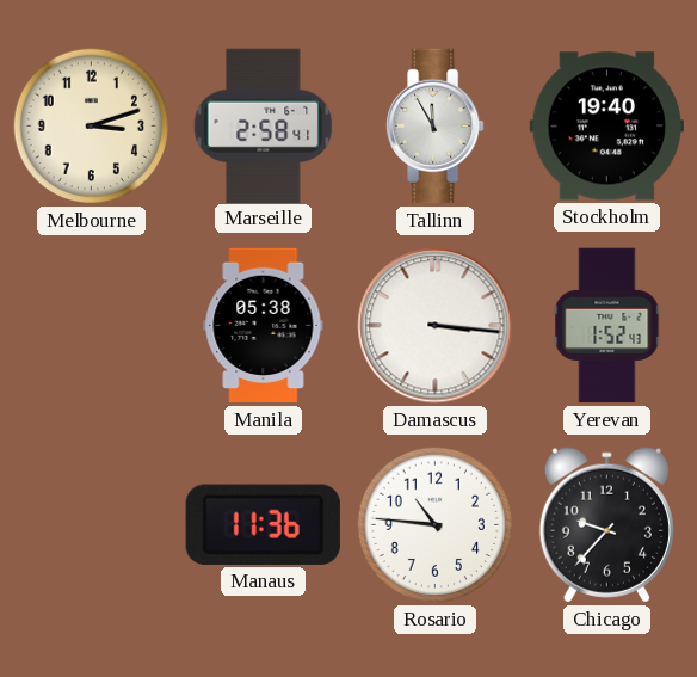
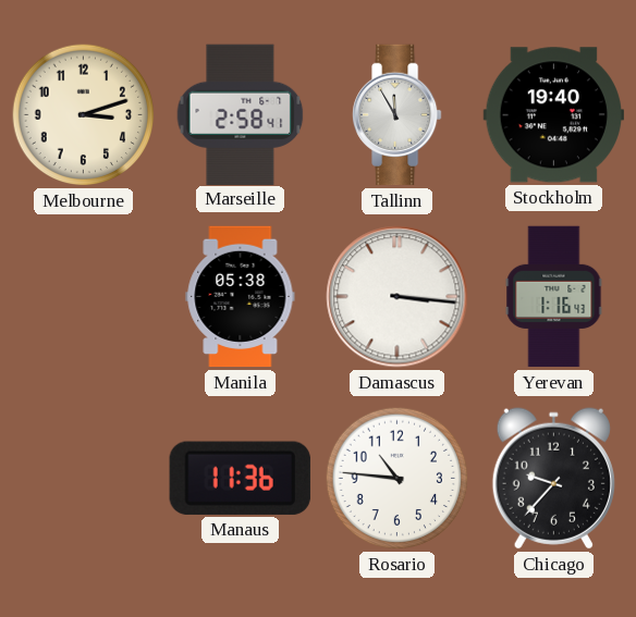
Yerevan: 1:52 -> 1:16 (554, 297)
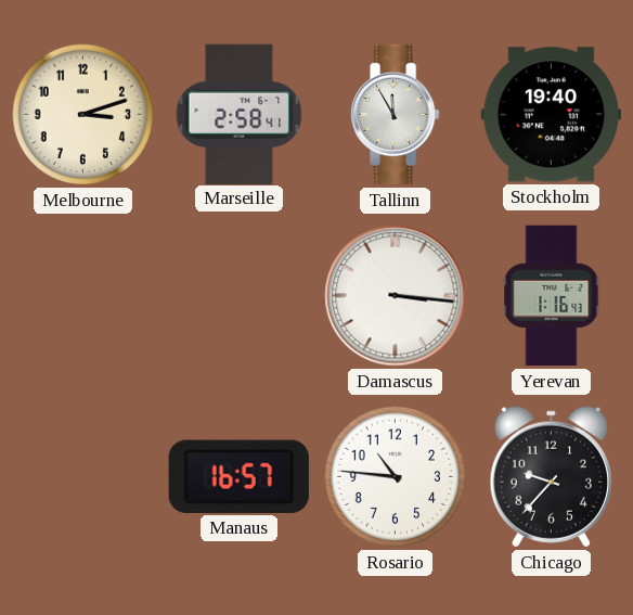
Manila: 05:38 -> none (241, 297)
Manaus: 11:36 -> 16:57 (238, 476)
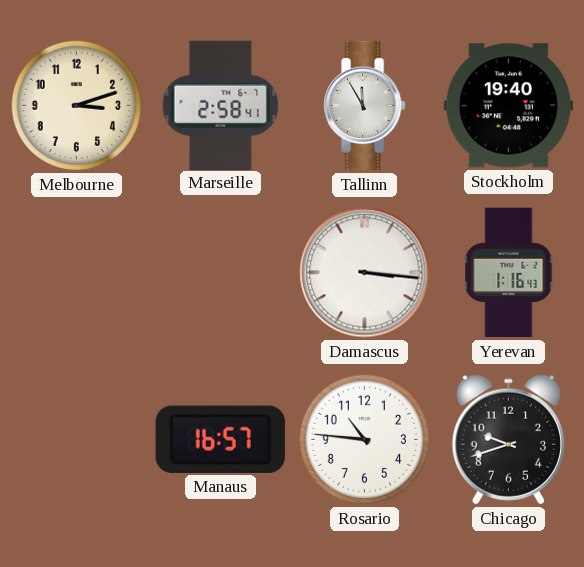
Chicago: 9:37 -> 9:42 (508, 440)
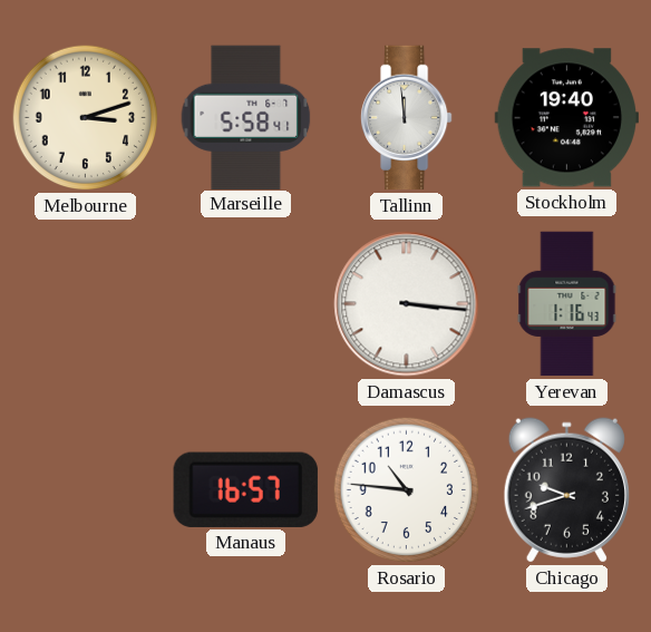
Marseille: 2:58 -> 5:58 (246, 117)
Tallinn: 11:55 -> 11:59 (407, 118)
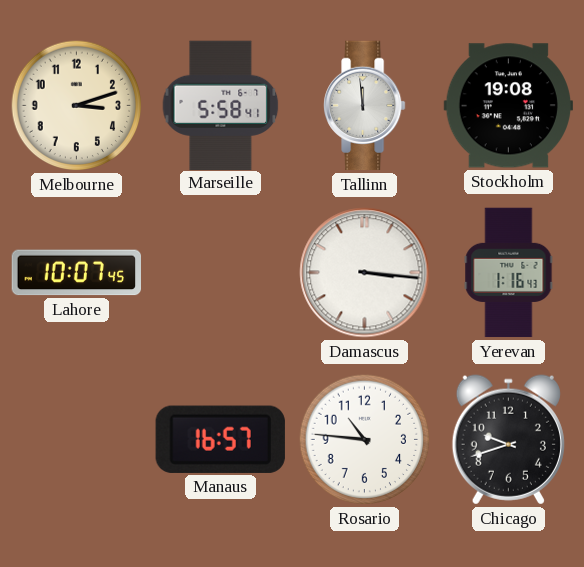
Stockholm: 19:40 -> 19:08 (508, 106)
Lahore: none -> 10:07 (77, 273)
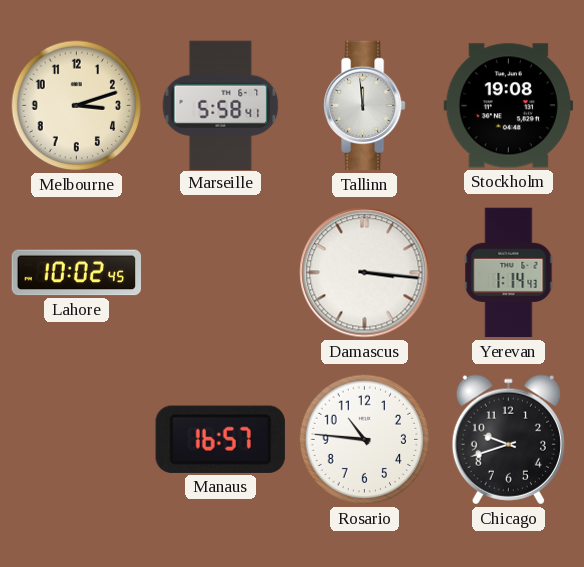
Lahore: 10:07 -> 10:02 (77, 273)
Yerevan: 1:16 -> 1:14 (509, 273)
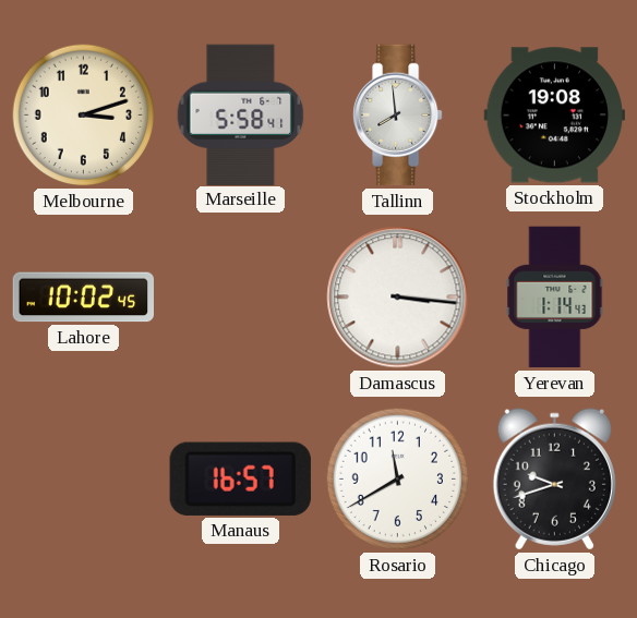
Tallinn: 11:59 -> 7:59 (398, 116)
Rosario: 10:46 -> 11:40 (398, 480)
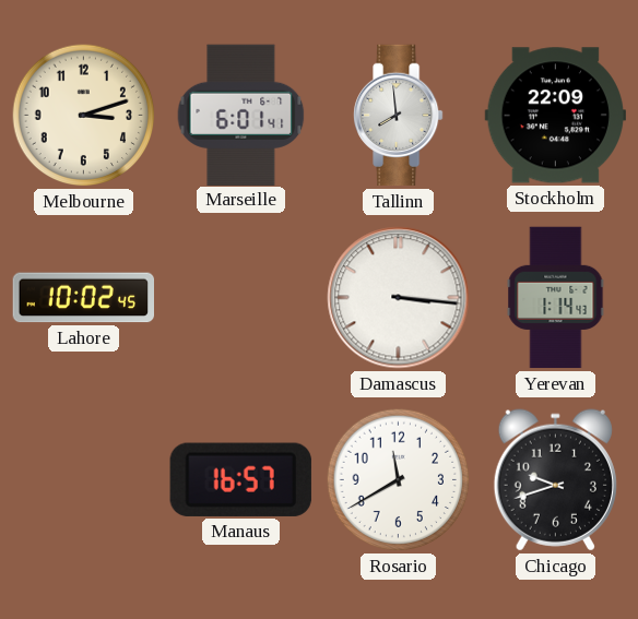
Marseille: 5:58 -> 6:01 (241, 115)
Stockholm: 19:08 -> 22:09 (555, 116)
